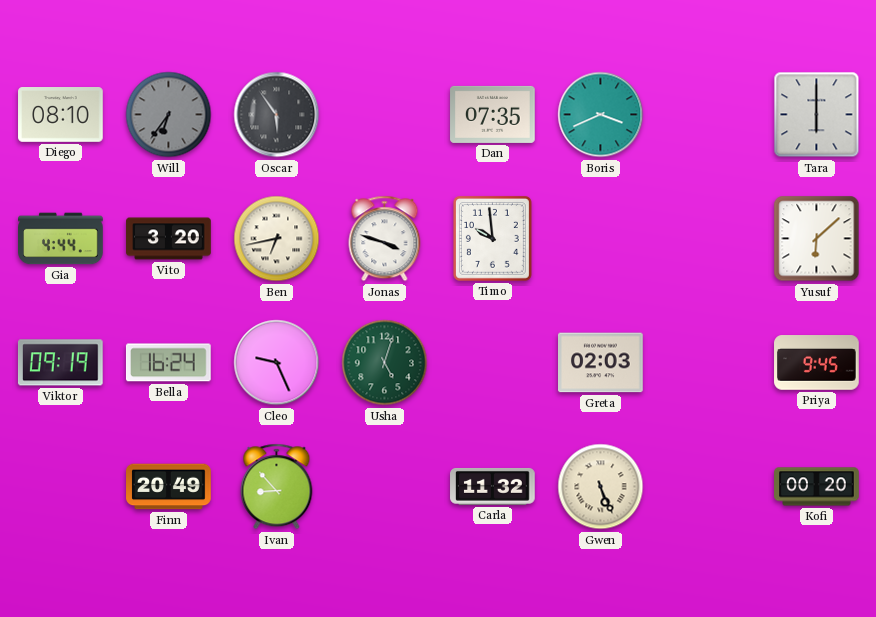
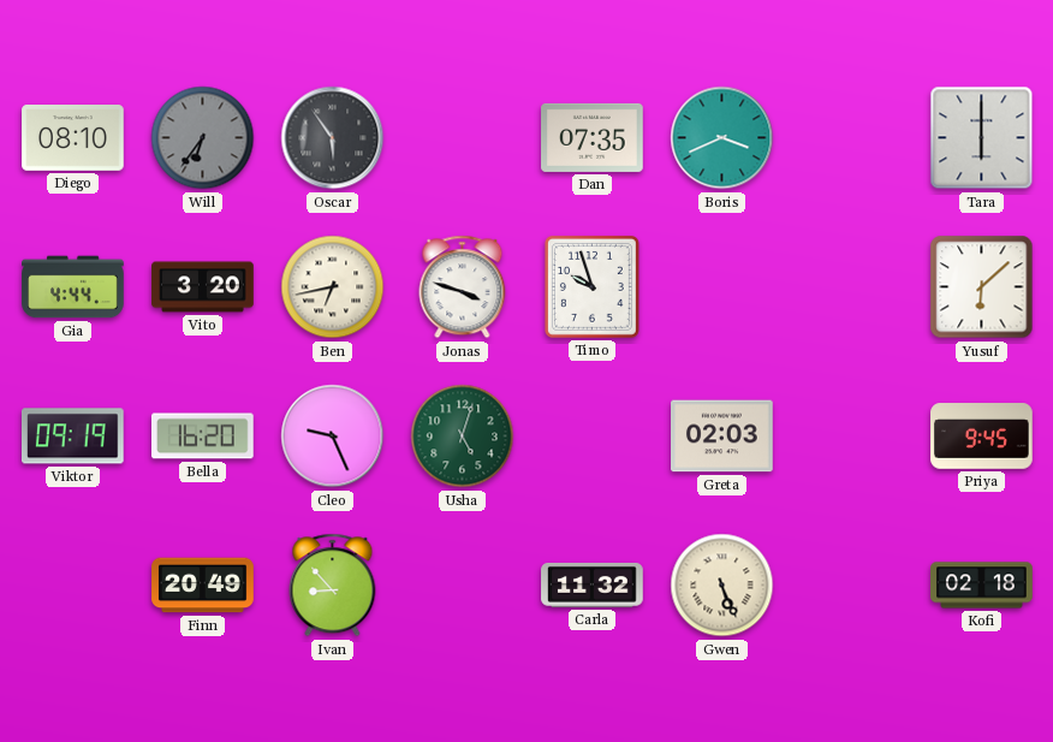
Timo: 9:59 -> 9:57 (591, 286)
Bella: 16:24 -> 16:20 (202, 437)
Kofi: 00:20 -> 02:18 (982, 586)
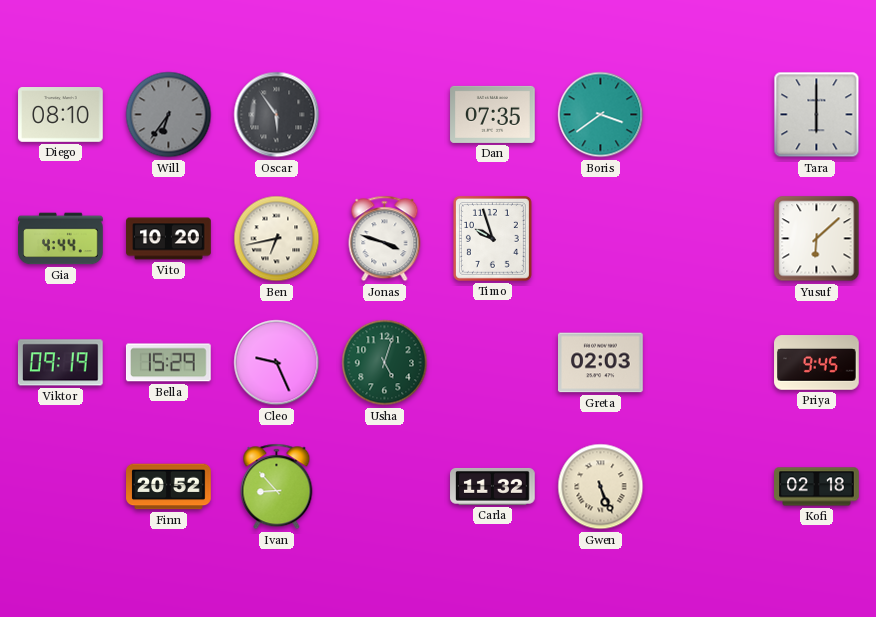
Boris: 3:41 -> 3:39 (601, 115)
Vito: 3:20 -> 10:20 (169, 239)
Bella: 16:20 -> 15:29 (168, 363)
Finn: 20:49 -> 20:52 (169, 487)
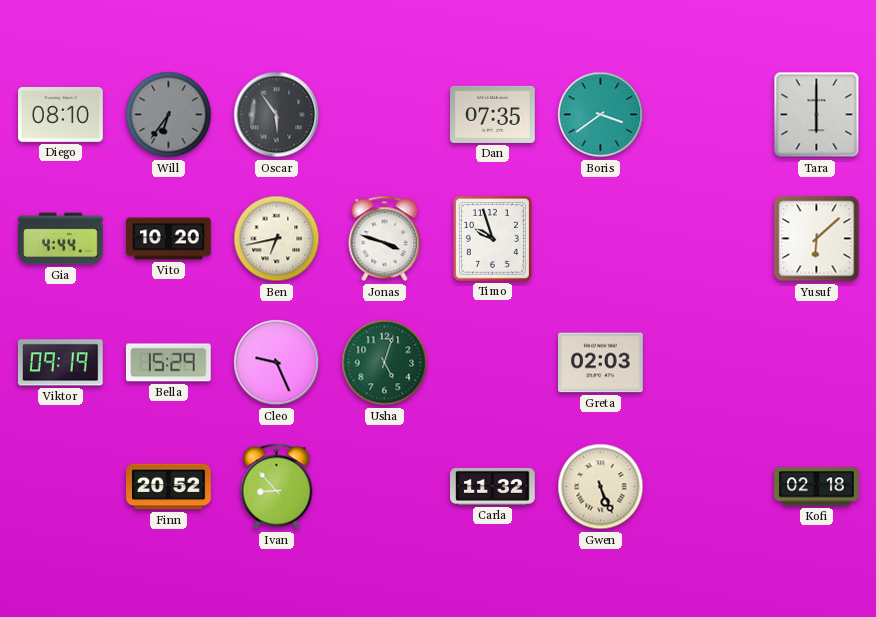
Priya: 9:45 -> none (817, 363)
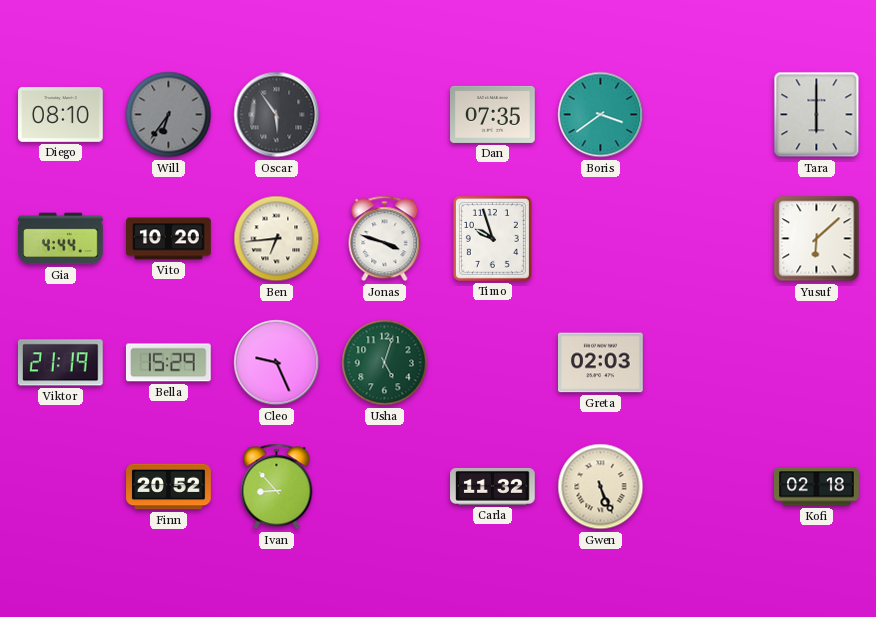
Ben: 6:43 -> 6:44 (277, 239)
Viktor: 09:19 -> 21:19 (60, 363)
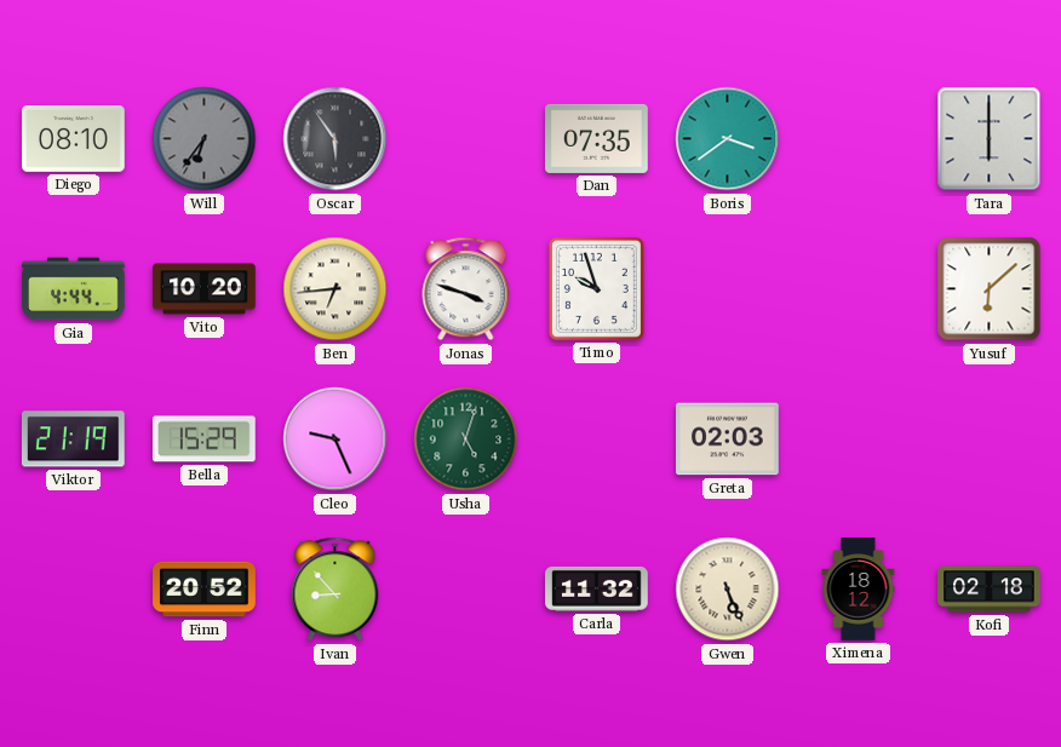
Ximena: none -> 18:12 (859, 590)
